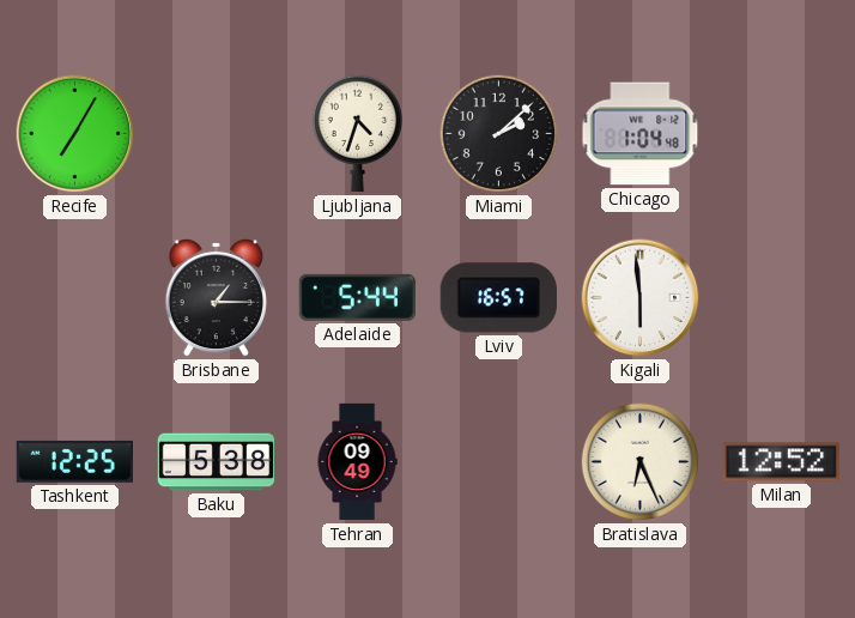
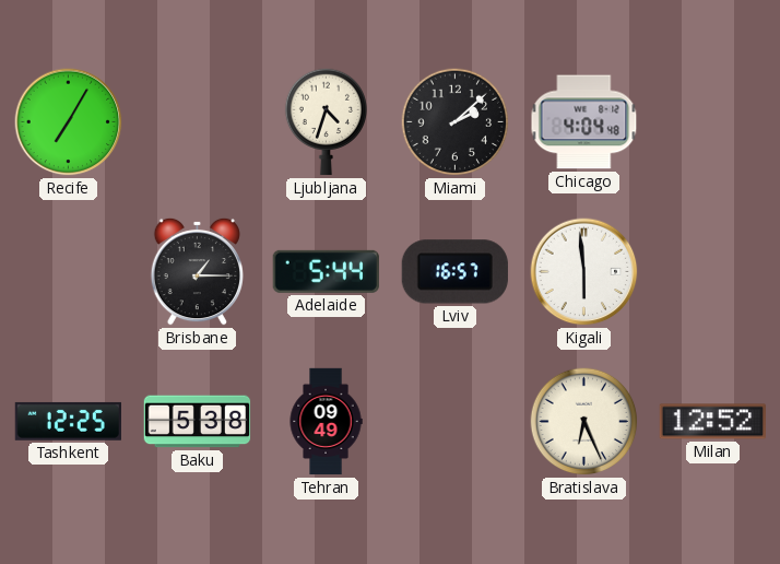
Chicago: 1:04 -> 4:04 (584, 122)
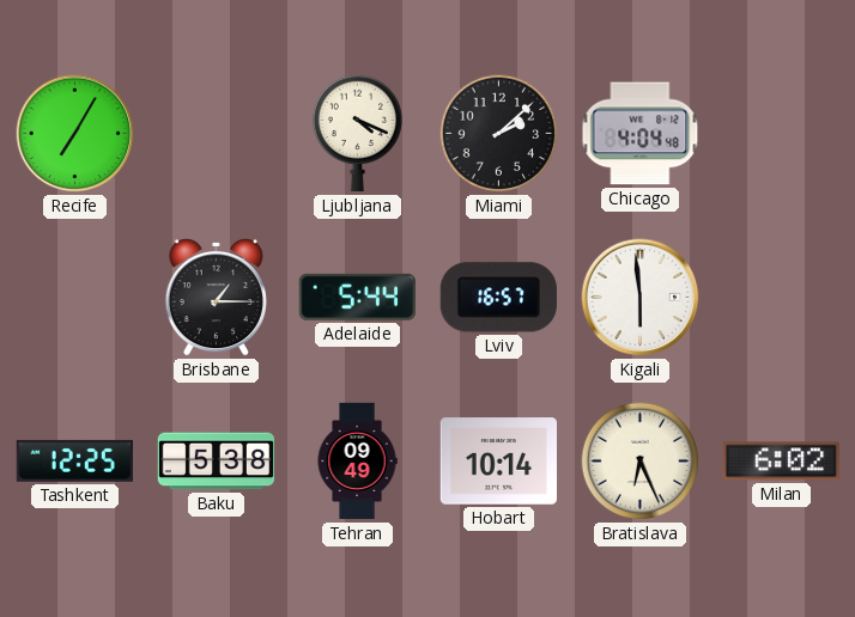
Ljubljana: 4:33 -> 4:19 (357, 134)
Hobart: none -> 10:14 (498, 462)
Milan: 12:52 -> 6:02 (781, 462)
